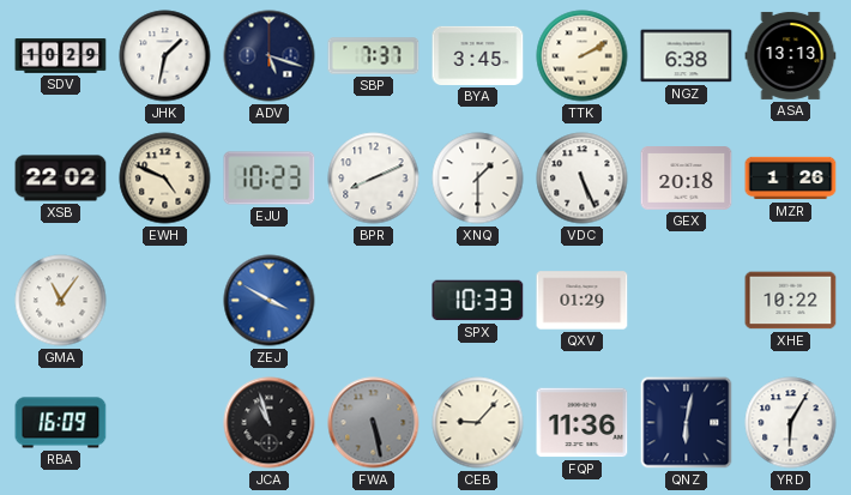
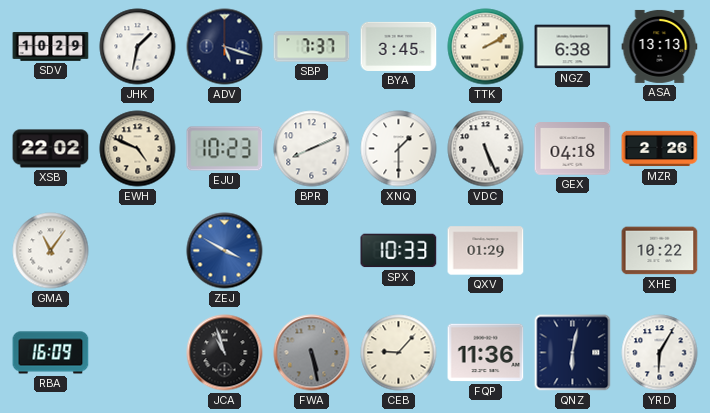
GEX: 20:18 -> 04:18 (573, 149)
MZR: 1:26 -> 2:26 (660, 149)
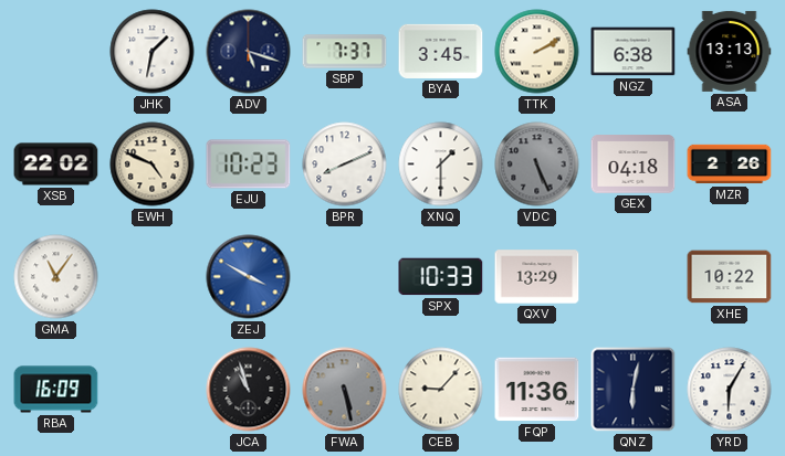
SDV: 10:29 -> none (51, 47)
VDC dial: white -> grey (537, 165)
QXV: 01:29 -> 13:29 (537, 277)
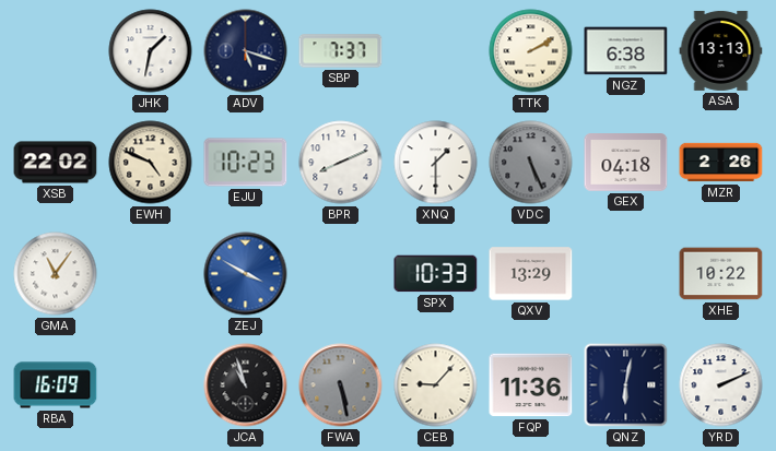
BYA: 3:45 -> none (441, 51)
YRD: 6:05 -> 2:11 (721, 385)
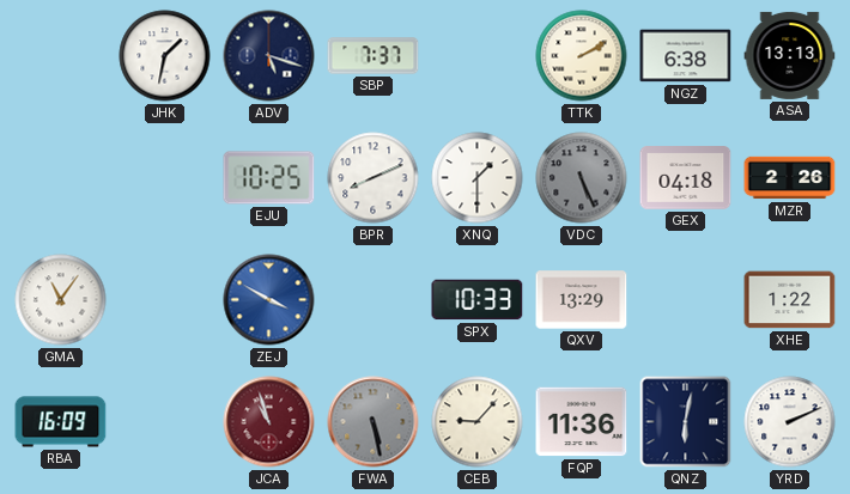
XSB: 22:02 -> none (56, 163)
EWH: 4:49 -> none (151, 163)
EJU: 10:23 -> 10:25 (269, 178)
XHE: 10:22 -> 1:22 (790, 300)
JCA dial: black -> burgundy (269, 422)
